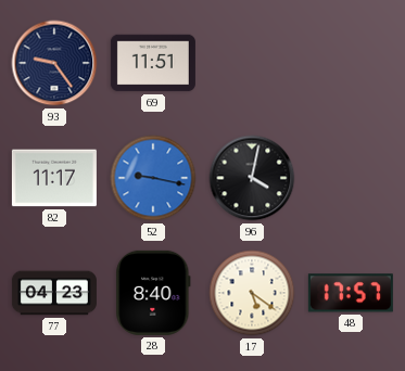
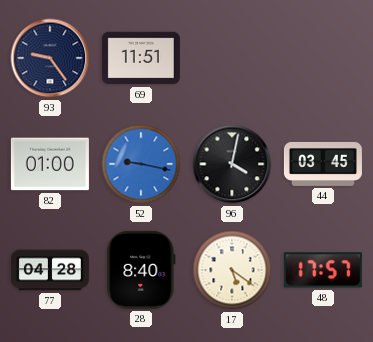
82: 11:17 -> 01:00 (50, 164)
44: none -> 03:45 (323, 164)
77: 04:23 -> 04:28 (50, 270)
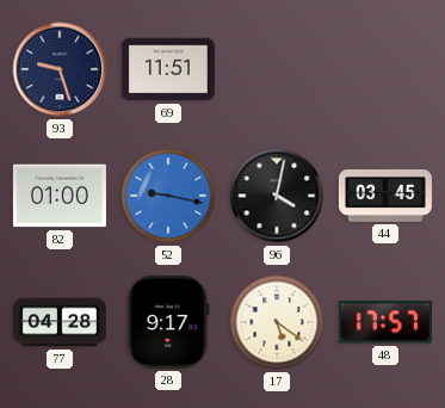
93: 9:24 -> 9:27 (60, 69)
28: 8:40 -> 9:17 (168, 322)
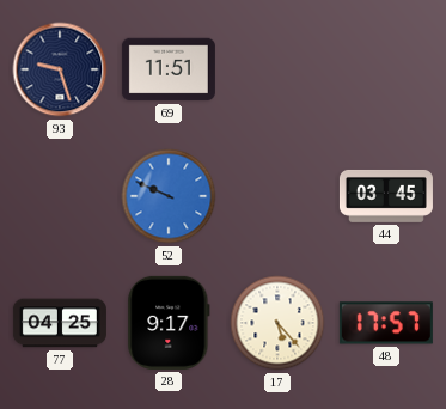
82: 01:00 -> none (60, 196)
52: 9:17 -> 9:49 (169, 196)
96: 4:02 -> none (277, 196)
77: 04:28 -> 04:25 (60, 323)
17: 5:21 -> 5:23 (277, 323)
